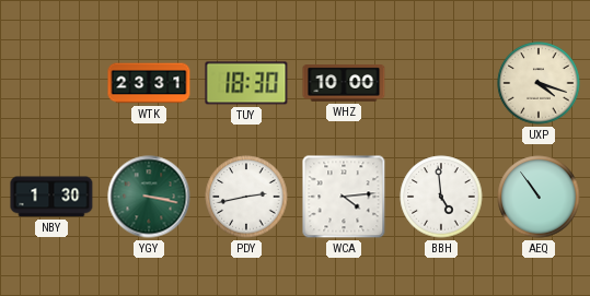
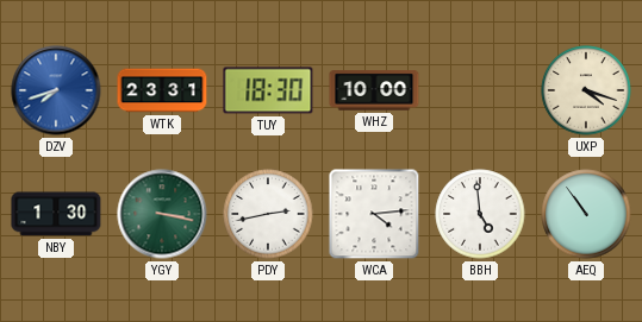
DZV: none -> 7:42 (56, 90)
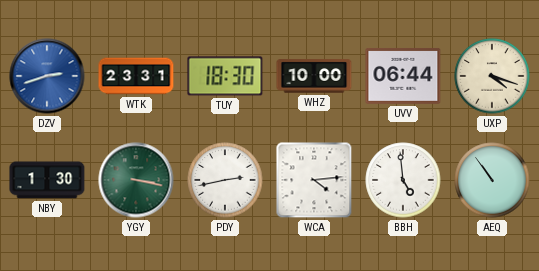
DZV: 7:42 -> 2:42 (47, 76)
UVV: none -> 06:44 (403, 76)
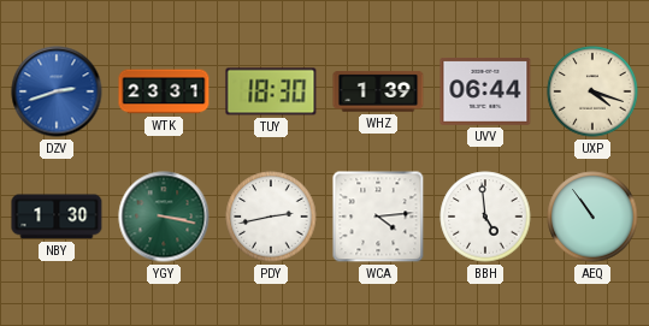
WHZ: 10:00 -> 1:39 (378, 91)
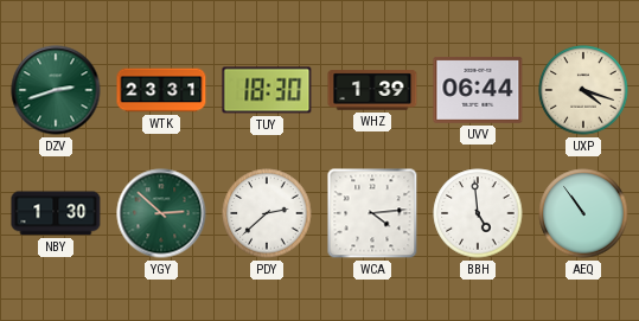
DZV dial: blue -> green (56, 90)
YGY: 3:17 -> 2:52 (161, 213)
PDY: 2:43 -> 2:38 (267, 213)
